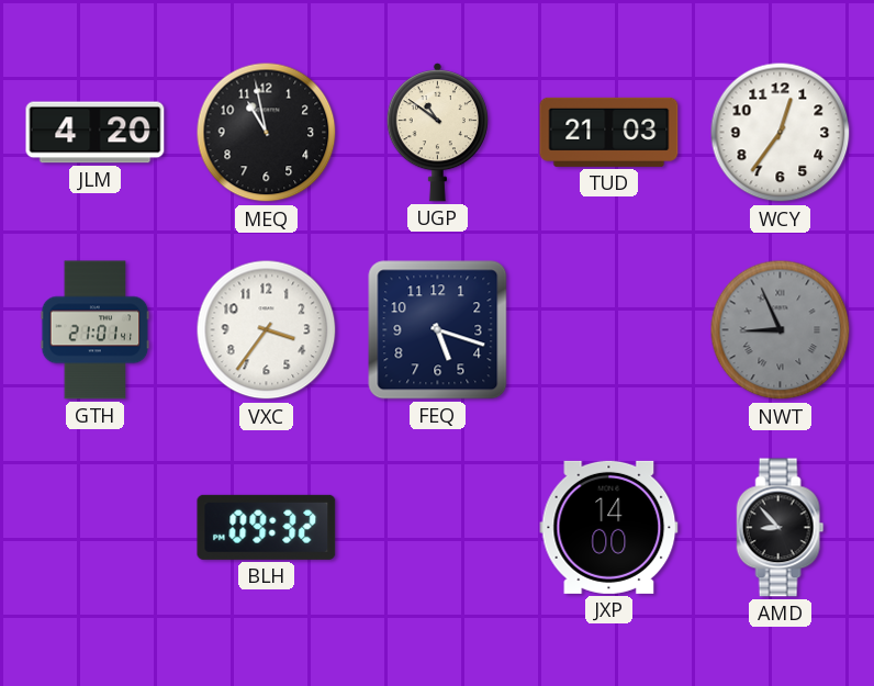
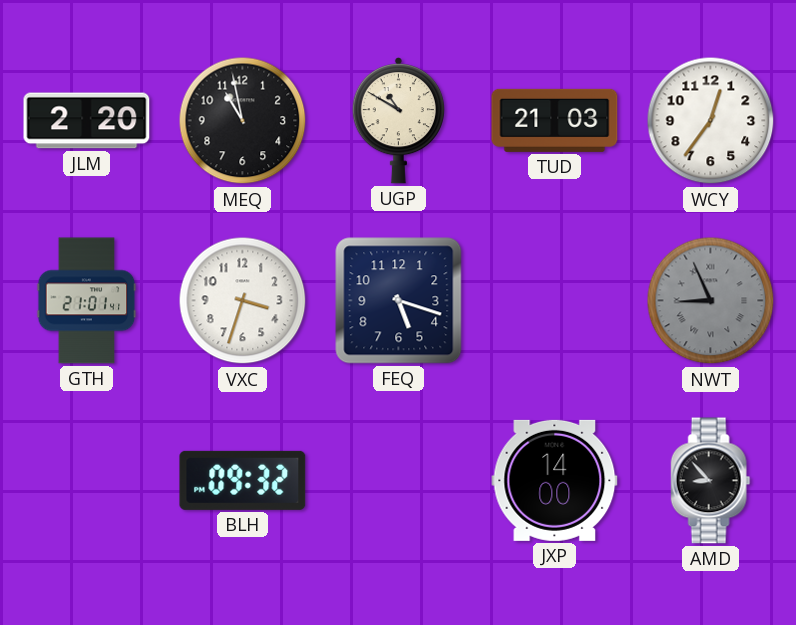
JLM: 4:20 -> 2:20 (87, 121)
UGP: 10:51 -> 10:50 (398, 121)
VXC: 3:36 -> 3:33 (243, 301)
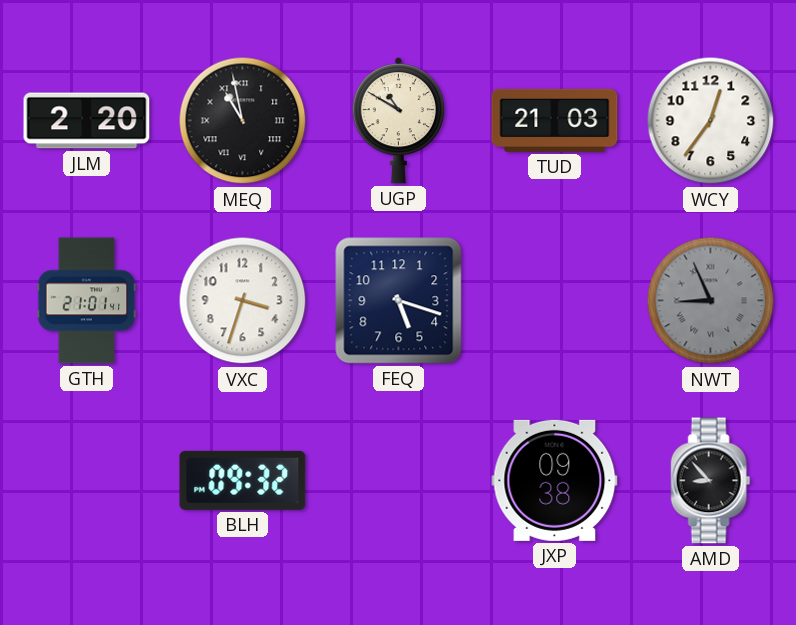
MEQ numerals: Arabic -> Roman (243, 121)
JXP: 14:00 -> 09:38 (555, 480)
